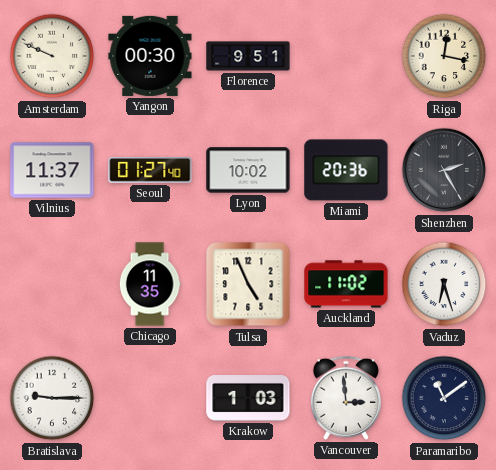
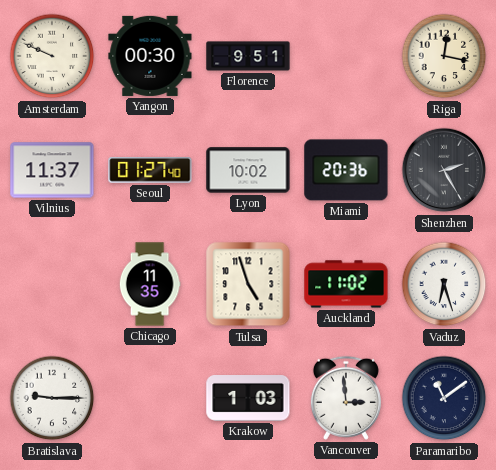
Tulsa: 4:56 -> 4:57 (248, 284)
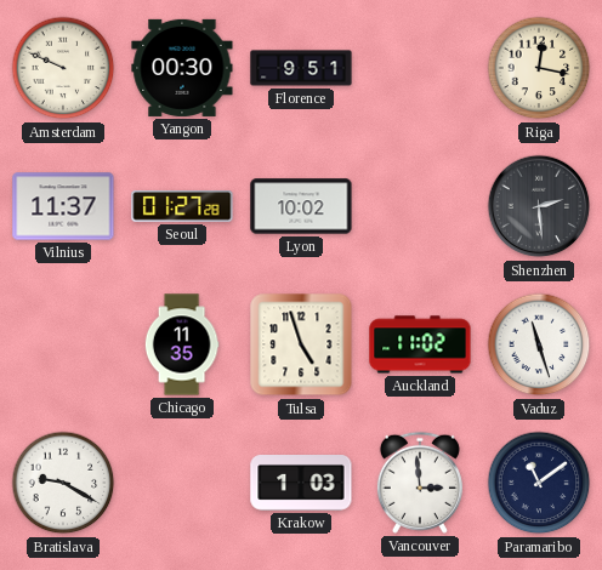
Seoul: 01:27:40 -> 01:27:28 (182, 207)
Miami: 20:36 -> none (346, 170)
Shenzhen: 2:25 -> 2:29 (539, 206)
Vaduz: 6:27 -> 11:27 (539, 344)
Bratislava: 9:15 -> 9:20 (63, 483)
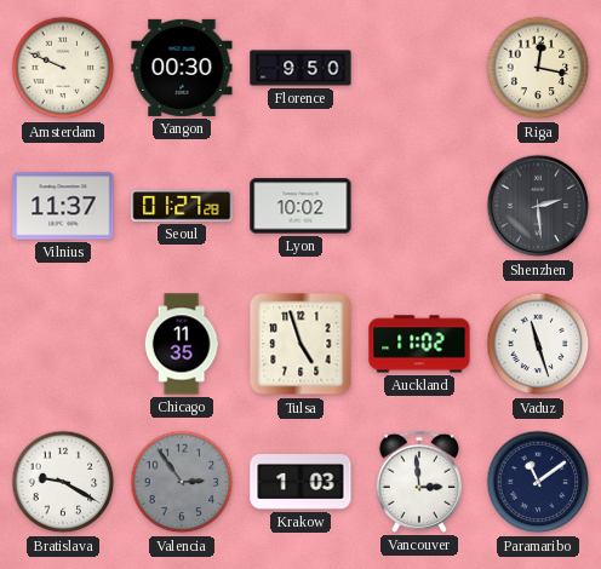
Florence: 9:51 -> 9:50 (300, 68)
Valencia: none -> 2:54 (182, 482)
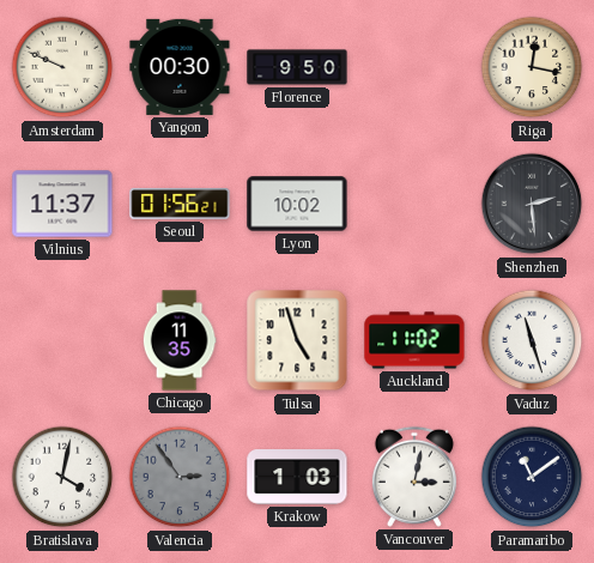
Seoul: 01:27 -> 01:56 (180, 205)
Bratislava: 9:20 -> 4:02 (62, 477)
Vancouver: 2:59 -> 3:02 (414, 477)
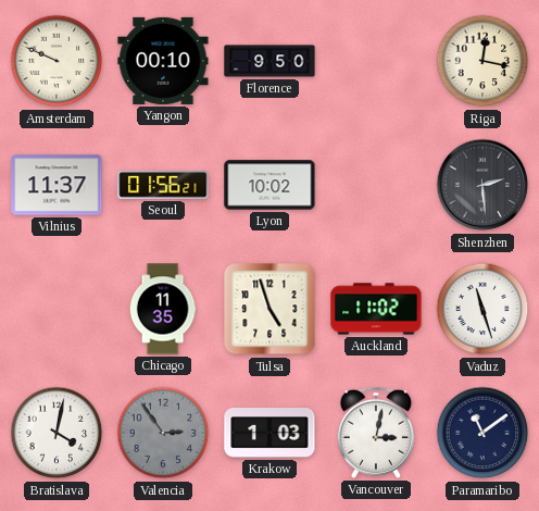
Yangon: 00:30 -> 00:10 (163, 61)
